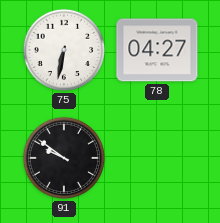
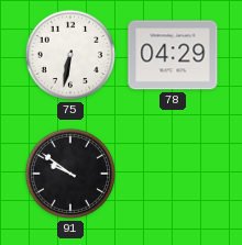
78: 04:27 -> 04:29 (173, 55)
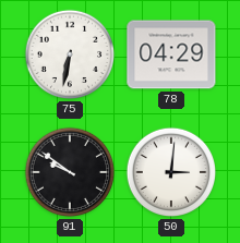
50: none -> 3:01 (171, 172)
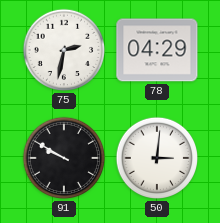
75: 6:32 -> 2:32 (64, 50)
91: 9:51 -> 9:50 (64, 158)
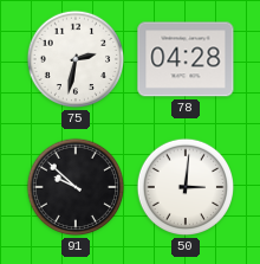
78: 04:29 -> 04:28 (186, 59)
91: 9:50 -> 9:52 (76, 187)
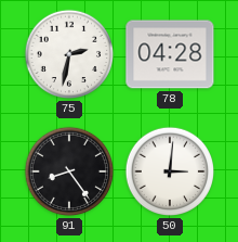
91: 9:52 -> 8:24 (69, 171)
